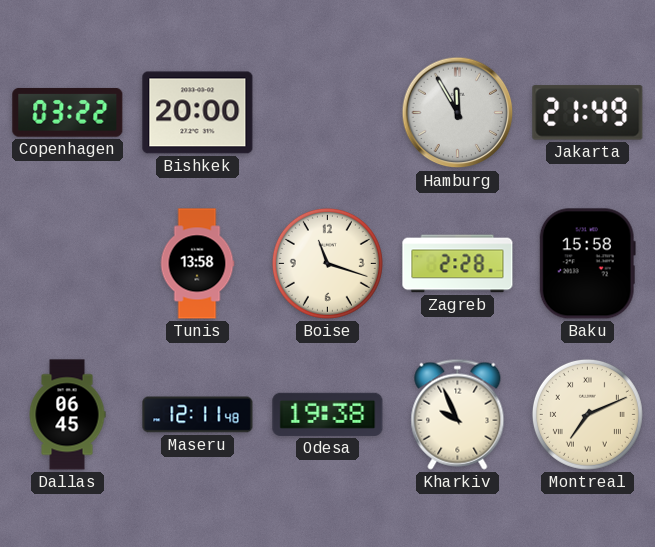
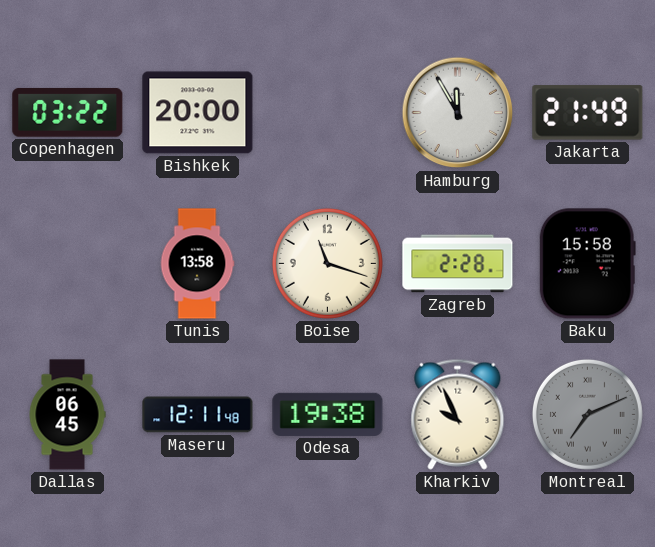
Montreal dial: cream -> grey (587, 414)
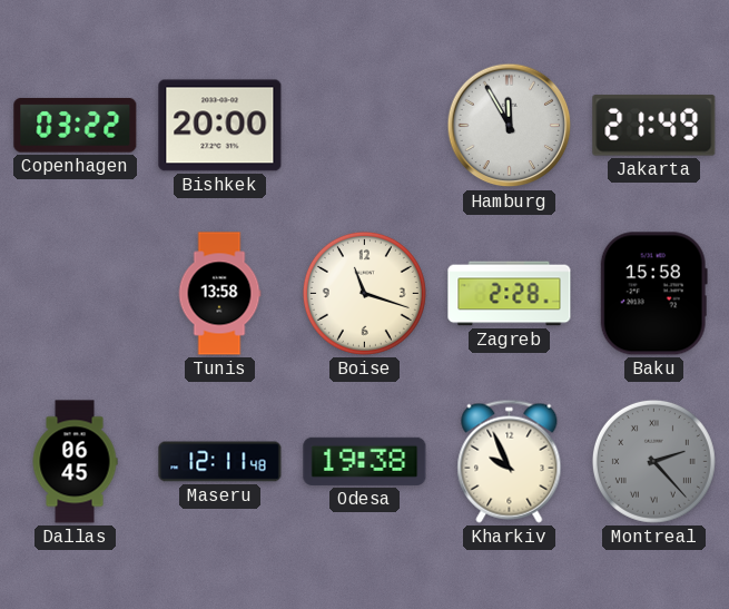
Montreal: 7:11 -> 2:23 (653, 461)
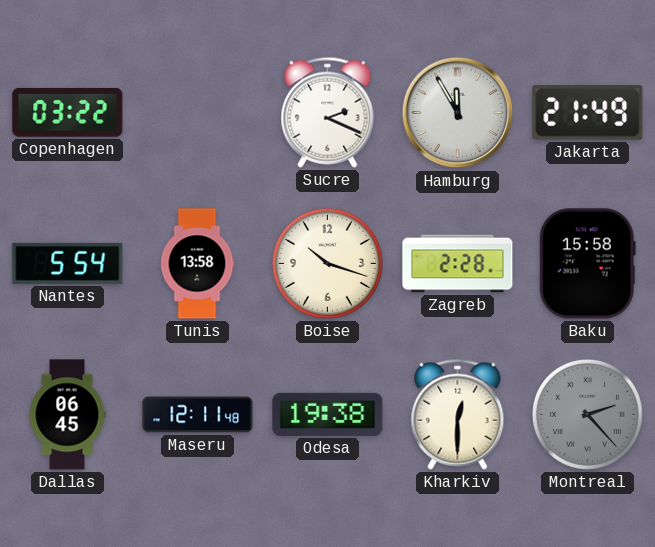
Bishkek: 20:00 -> none (220, 126)
Sucre: none -> 2:19 (328, 112)
Nantes: none -> 5:54 (68, 263)
Boise: 11:18 -> 10:18 (327, 263)
Kharkiv: 9:56 -> 12:30 (458, 414)
